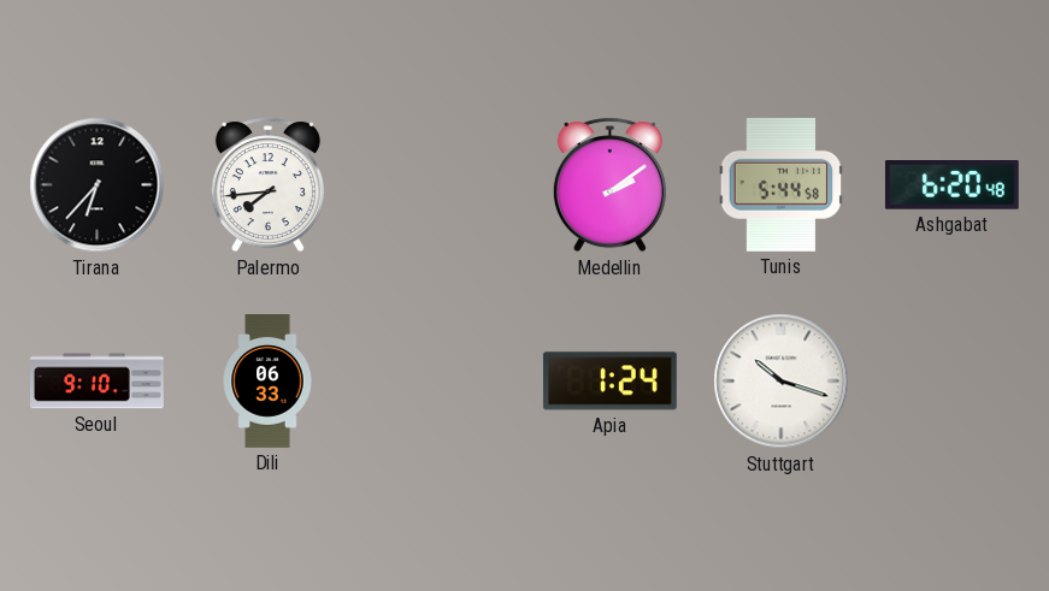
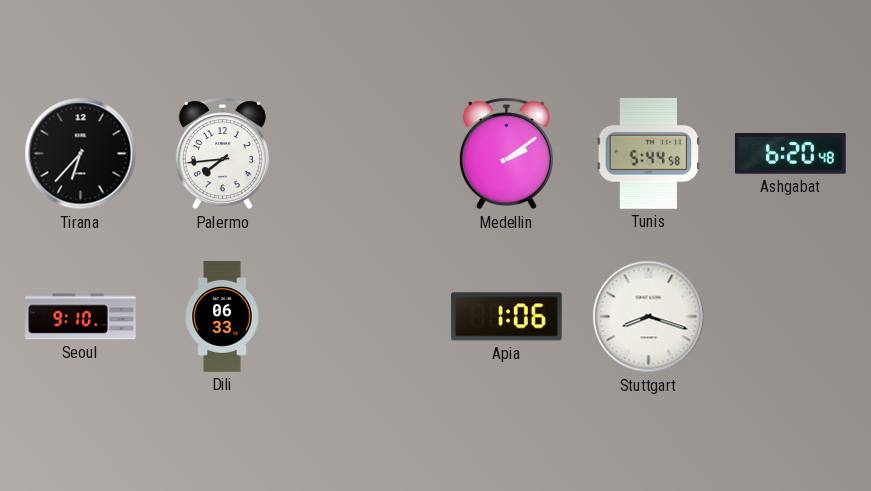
Apia: 1:24 -> 1:06 (506, 317)
Stuttgart: 10:18 -> 8:18 (649, 317)
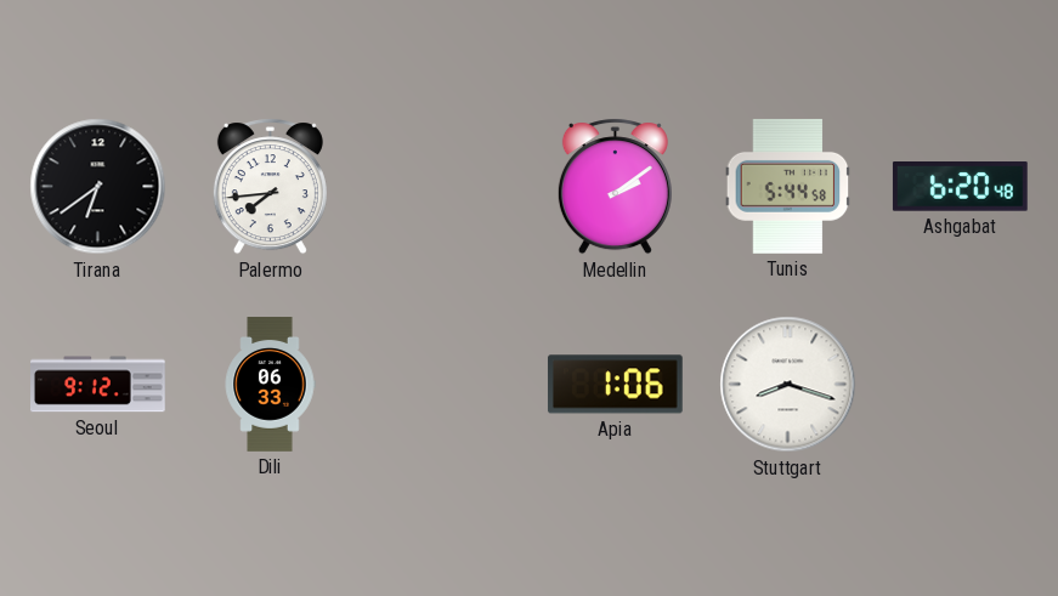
Tirana: 6:37 -> 6:39 (98, 187)
Seoul: 9:10 -> 9:12 (98, 385)
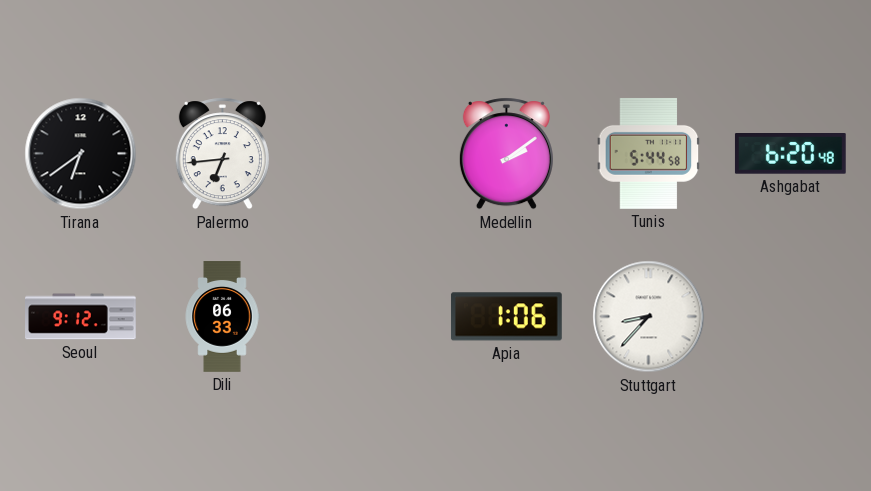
Palermo: 7:44 -> 6:44 (222, 154)
Stuttgart: 8:18 -> 8:37 (649, 317)
